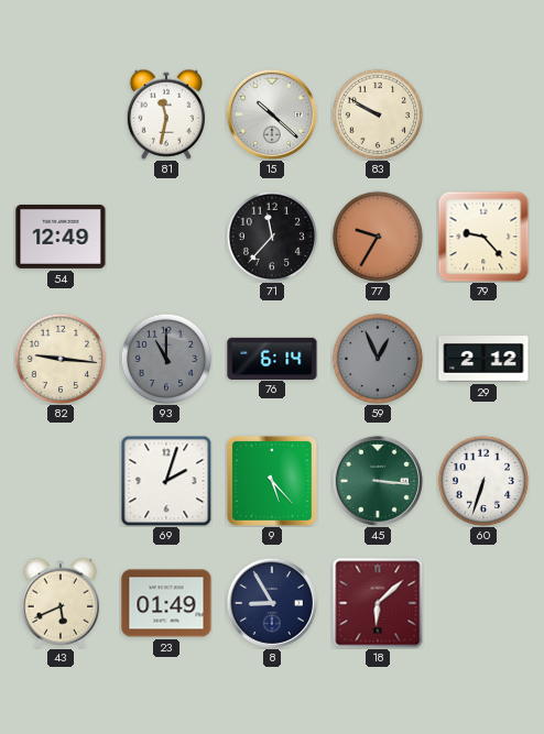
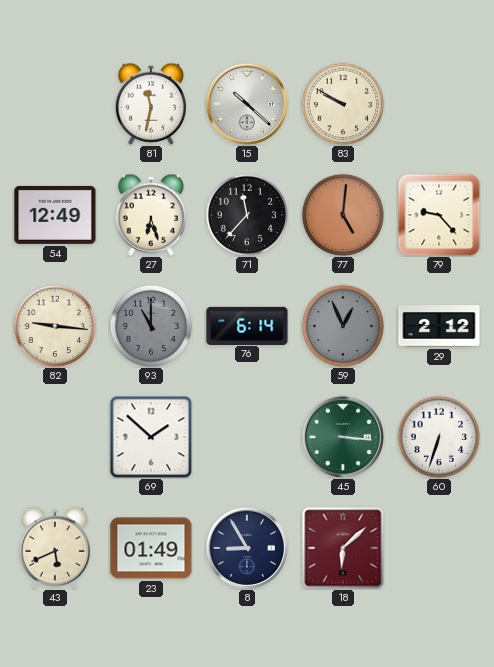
27: none -> 6:27 (150, 215)
77: 9:35 -> 5:01 (343, 215)
69: 2:03 -> 1:52 (151, 437)
9: 5:23 -> none (272, 481)
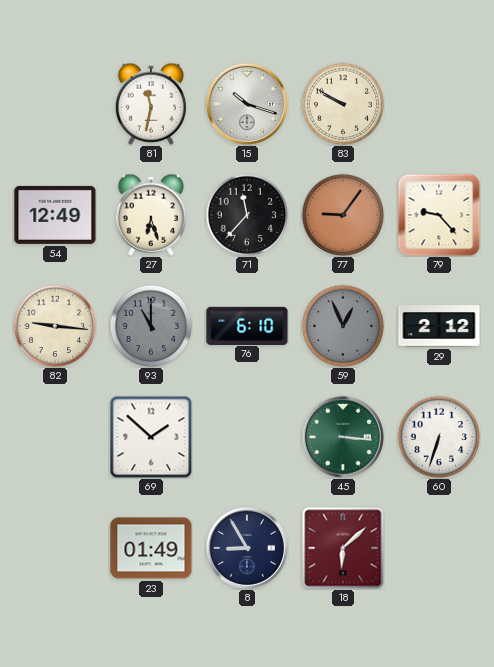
15: 10:22 -> 10:18 (247, 104)
77: 5:01 -> 9:06 (343, 215)
76: 6:14 -> 6:10 (247, 325)
43: 5:41 -> none (54, 548)
